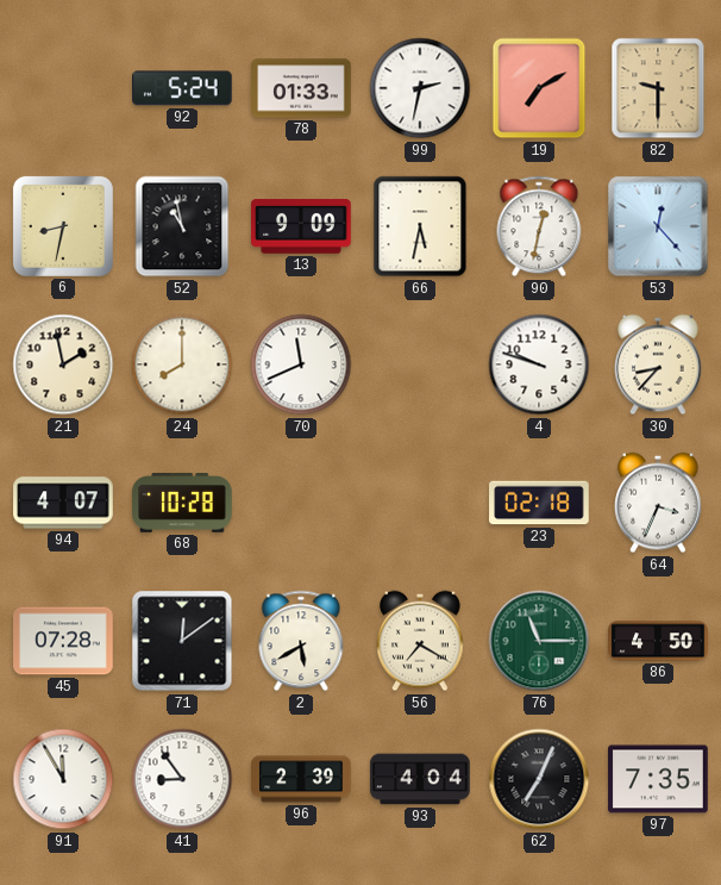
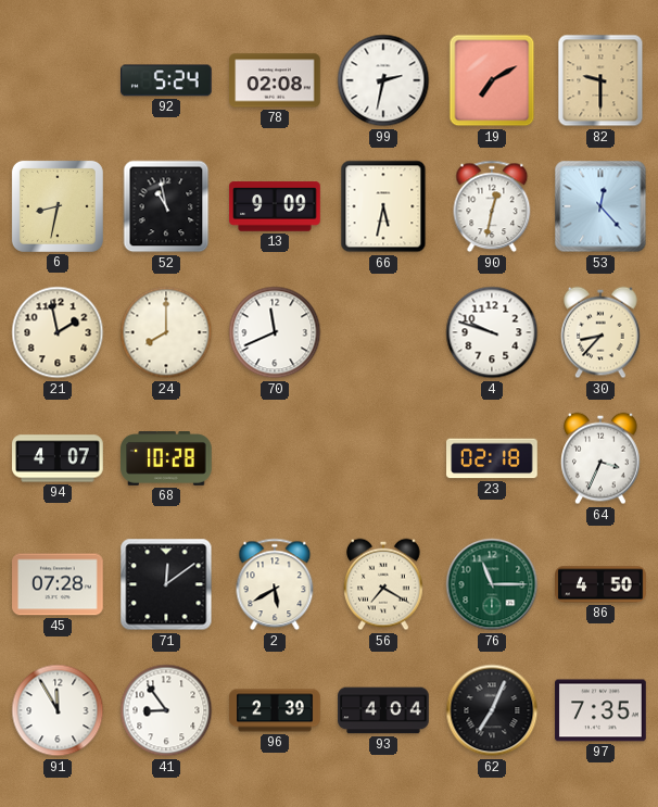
78: 01:33 -> 02:08 (275, 80)
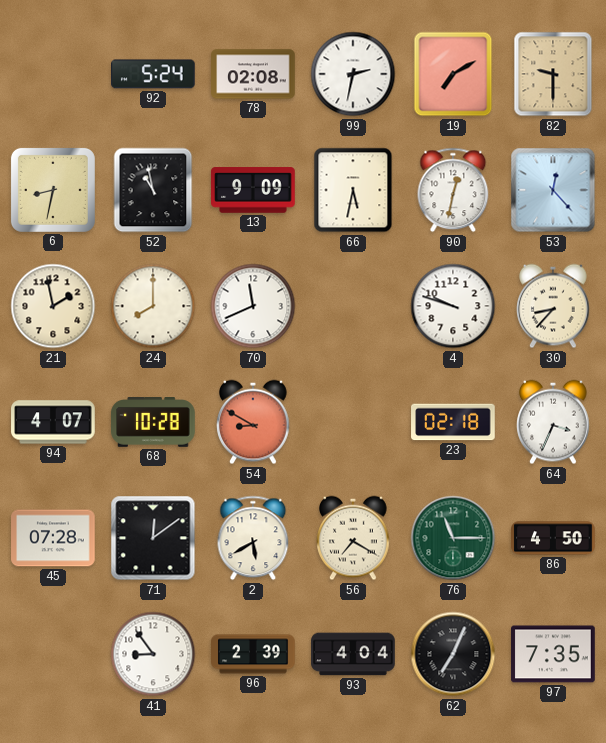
54: none -> 8:50 (254, 422)
91: 11:55 -> none (58, 710)
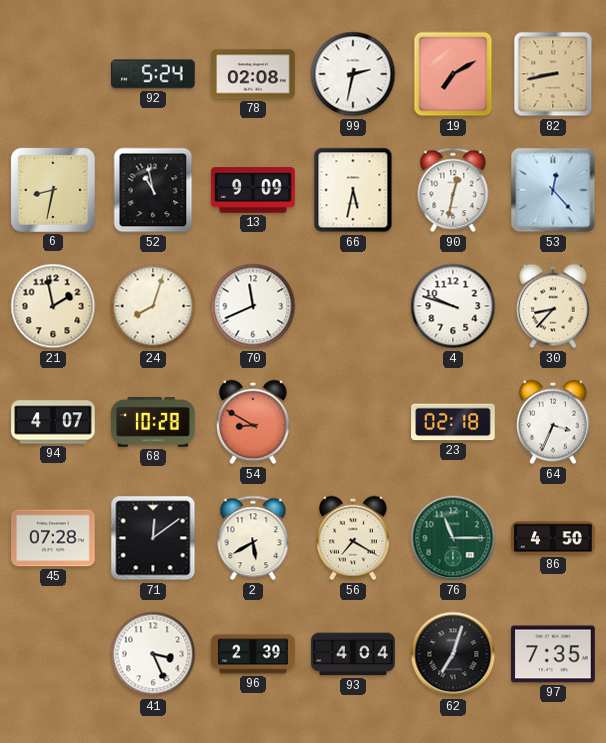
82: 9:30 -> 8:43 (553, 74)
24: 8:00 -> 8:03 (153, 306)
41: 8:54 -> 3:26 (153, 654)
62: 7:04 -> 7:03 (453, 654)
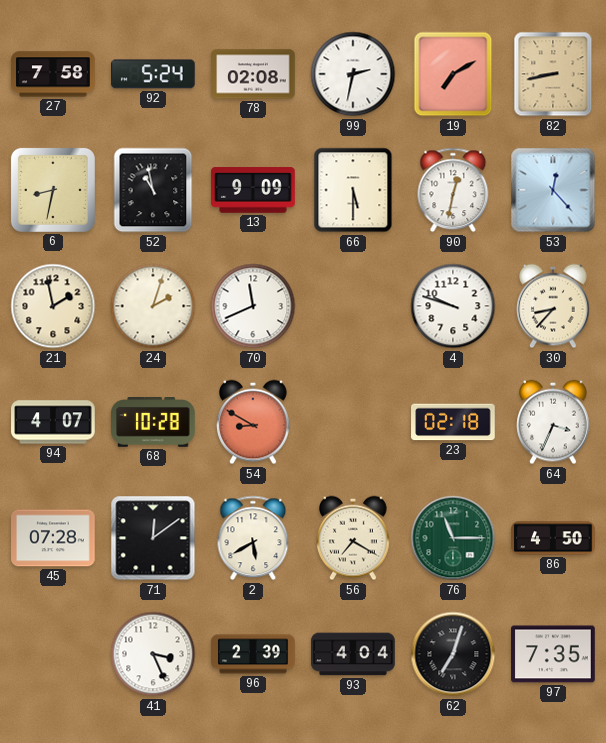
27: none -> 7:58 (53, 74)
66: 5:32 -> 5:30 (353, 190)
24: 8:03 -> 2:03 (153, 306)
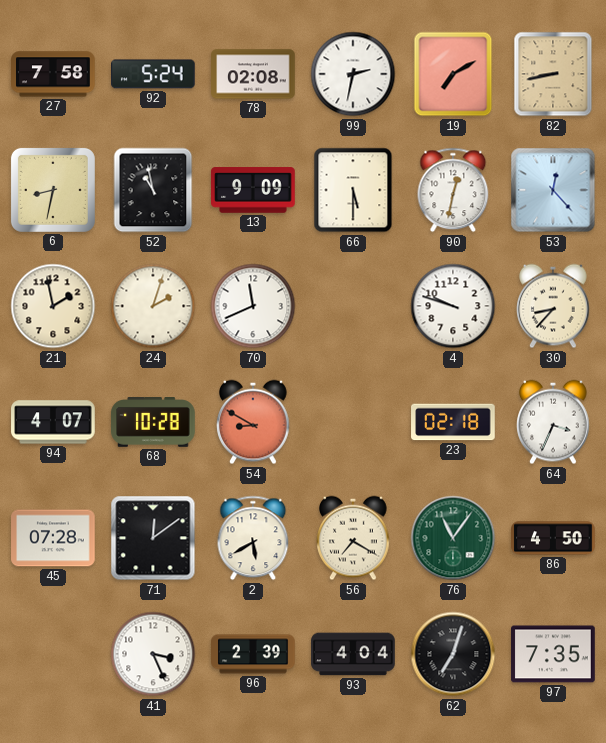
76: 11:15 -> 11:06 (453, 538)
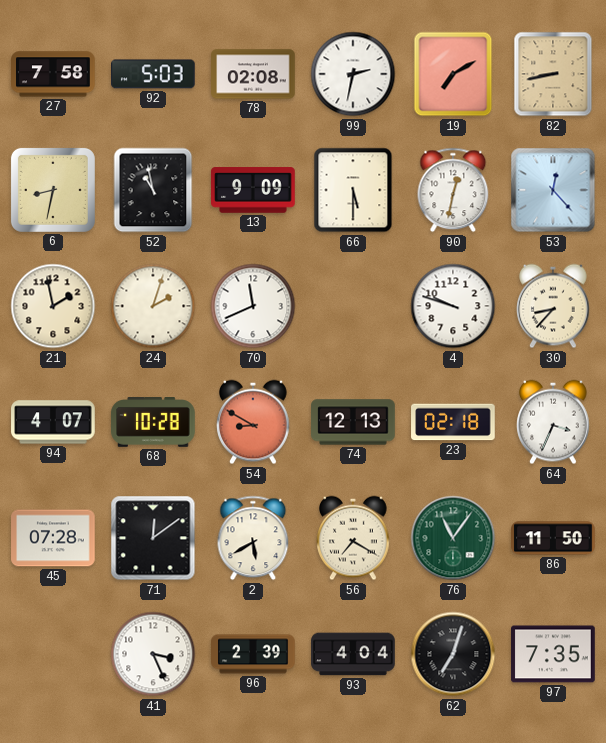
92: 5:24 -> 5:03 (154, 74)
74: none -> 12:13 (353, 422)
86: 4:50 -> 11:50 (553, 538)
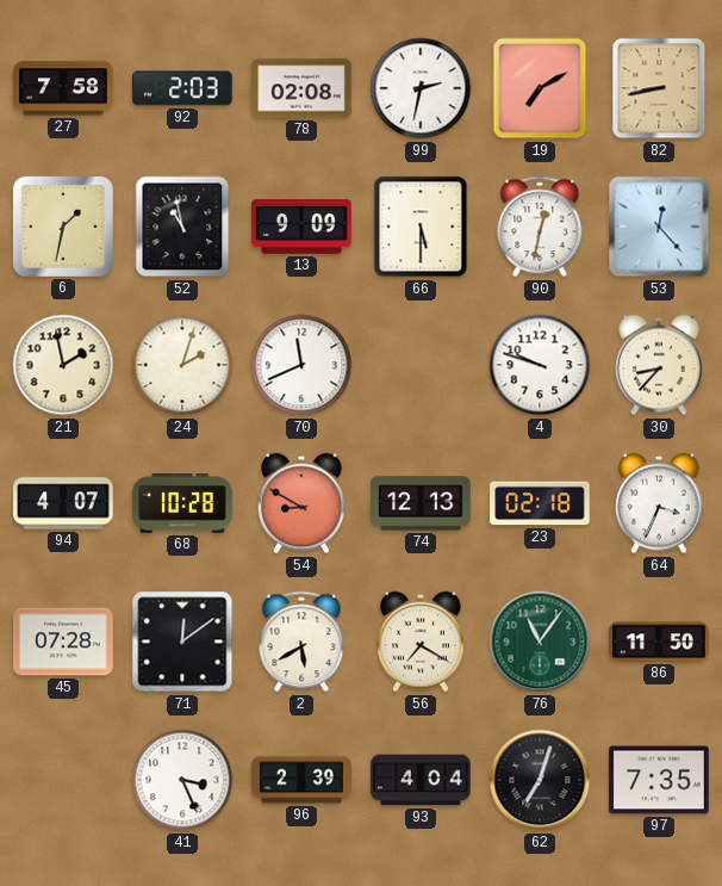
92: 5:03 -> 2:03 (183, 88)
6: 8:32 -> 1:32 (63, 227)
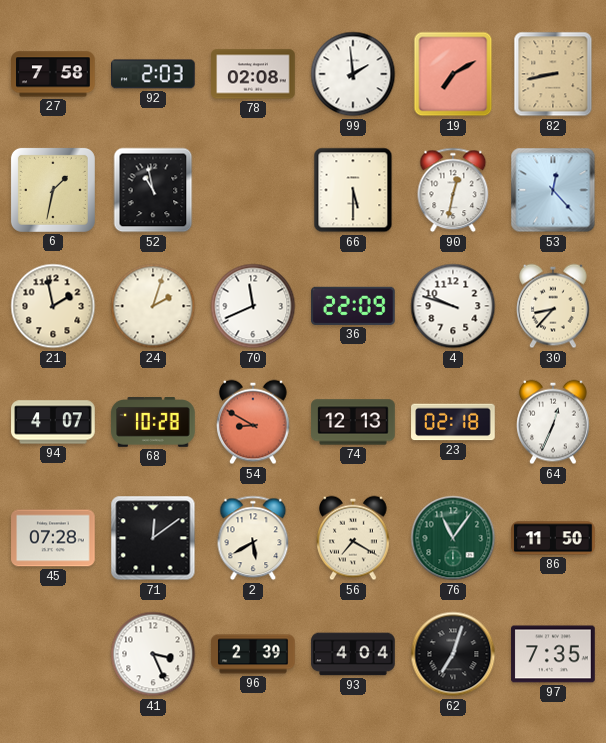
99: 2:32 -> 1:59 (353, 74)
13: 9:09 -> none (301, 227)
36: none -> 22:09 (354, 306)
64: 3:34 -> 12:34 (554, 422)
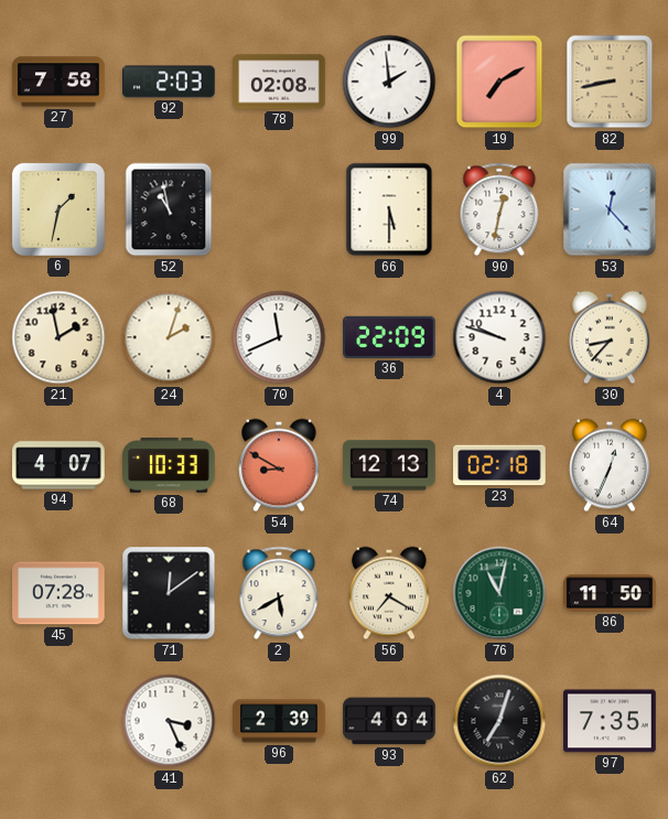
68: 10:28 -> 10:33 (169, 466)
76: 11:06 -> 11:02 (499, 593)
